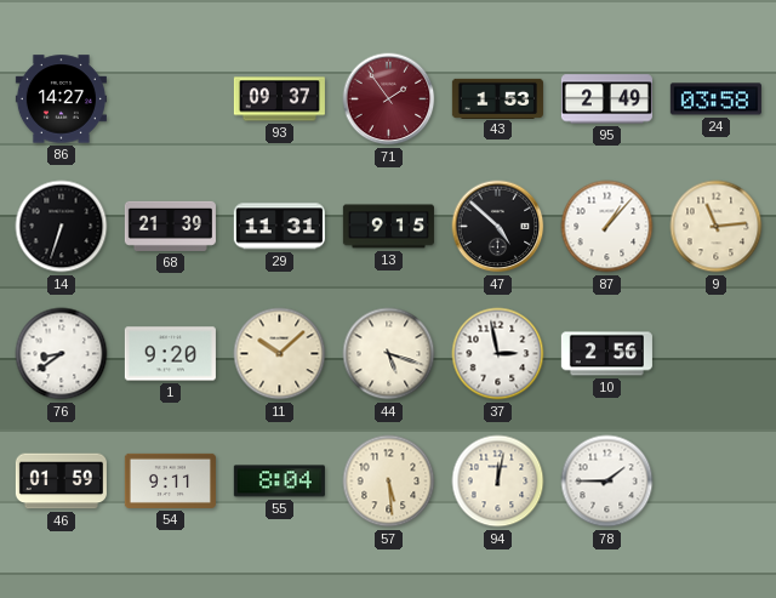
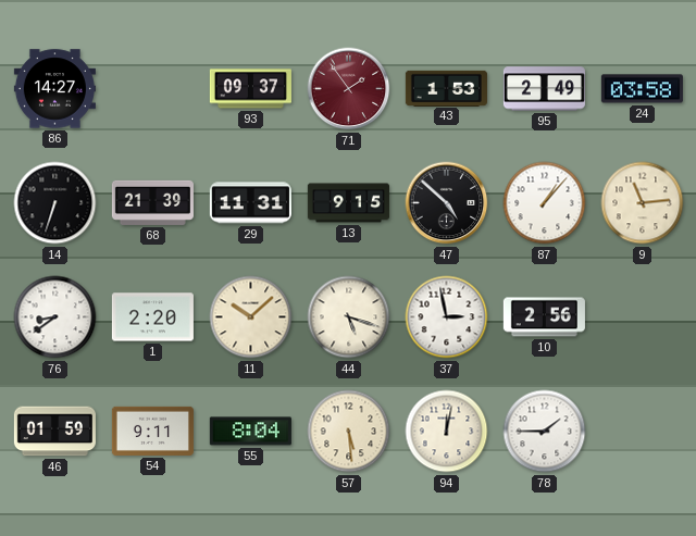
1: 9:20 -> 2:20 (152, 317)
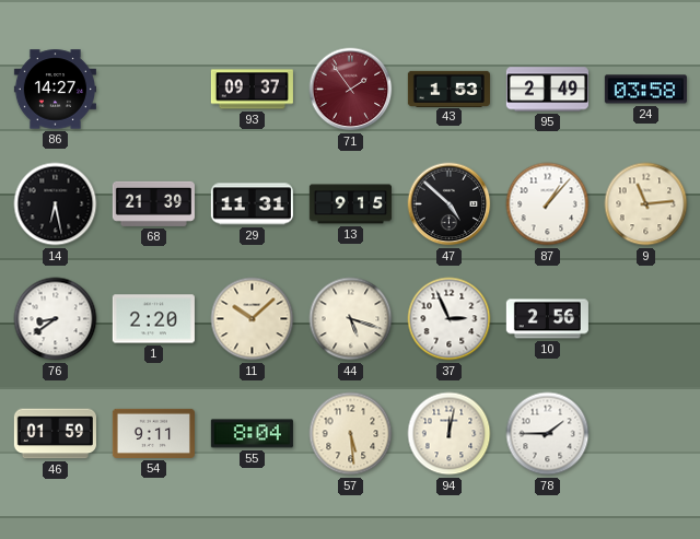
14: 6:33 -> 6:28 (56, 204)
37: 2:58 -> 2:56 (450, 319)
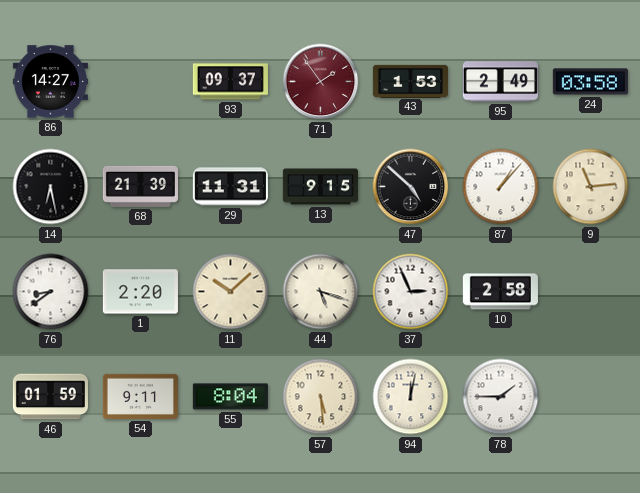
10: 2:56 -> 2:58 (500, 292)
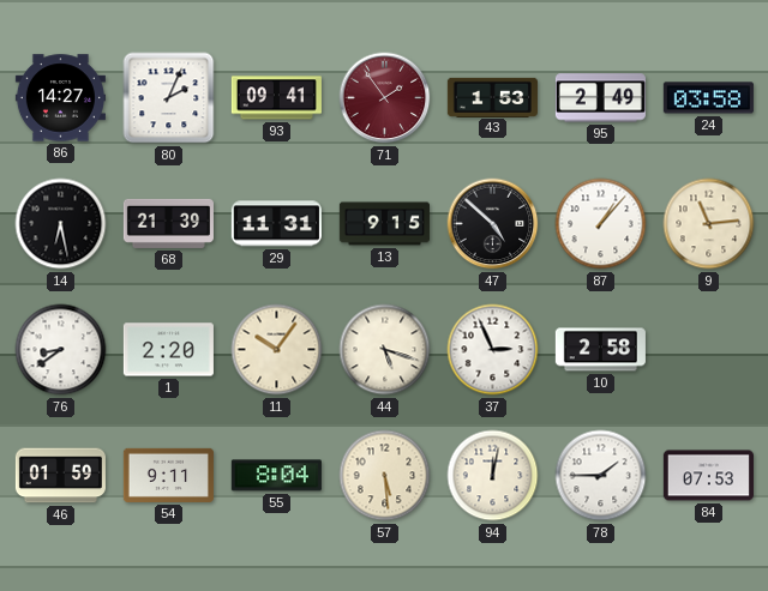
80: none -> 2:04 (169, 98)
93: 09:37 -> 09:41 (276, 98)
11: 10:08 -> 10:06 (277, 350)
84: none -> 07:53 (708, 476)
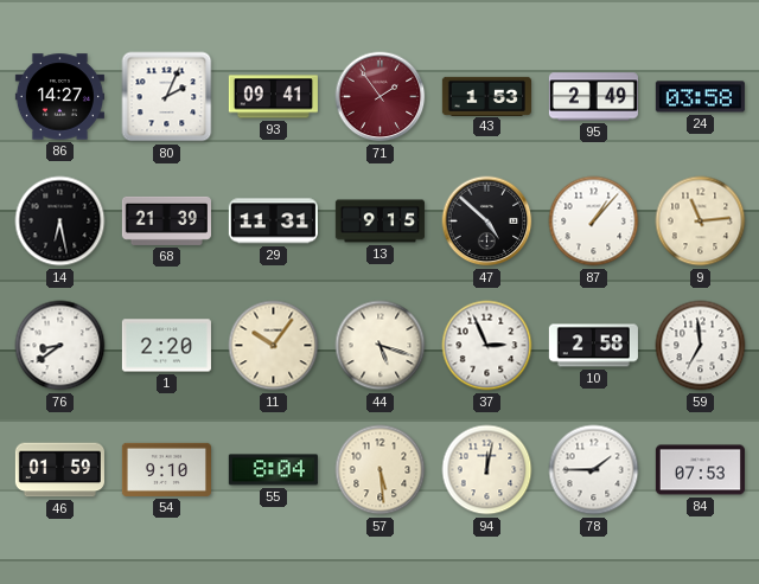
59: none -> 6:59 (701, 346)
54: 9:11 -> 9:10 (166, 469)
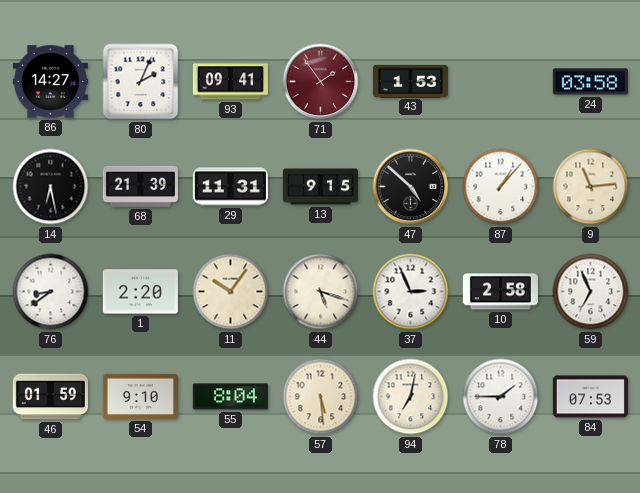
95: 2:49 -> none (593, 97)
59: 6:59 -> 6:56 (591, 292)
94: 12:02 -> 7:02 (411, 397)
